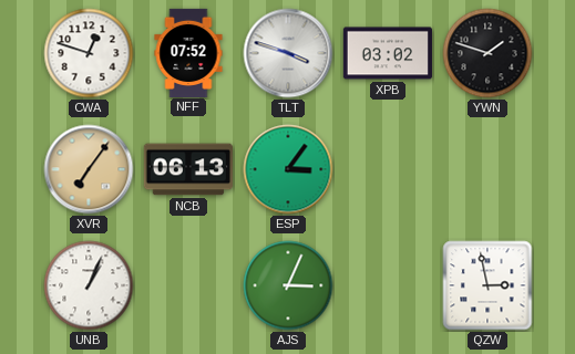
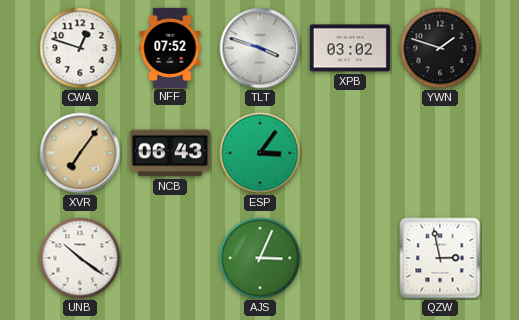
NCB: 06:13 -> 06:43 (170, 153)
UNB: 1:04 -> 10:21 (80, 258)
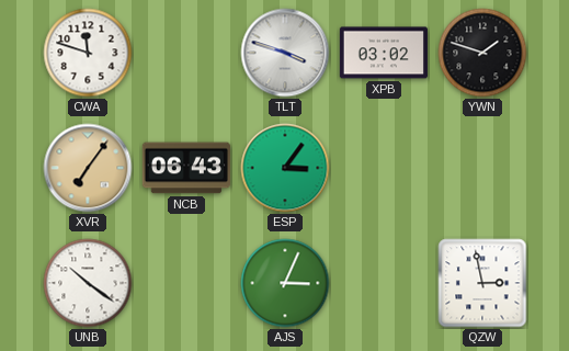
CWA: 12:48 -> 11:48 (88, 53)
NFF: 07:52 -> none (170, 47)
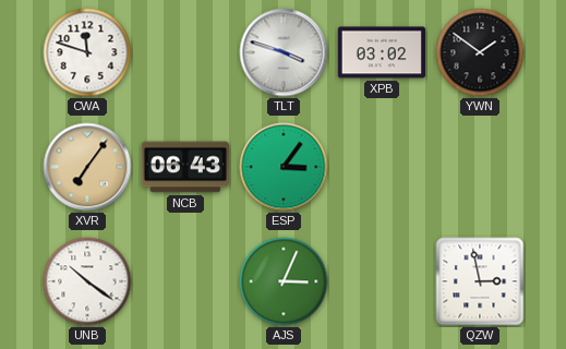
YWN: 1:48 -> 1:51 (480, 52)
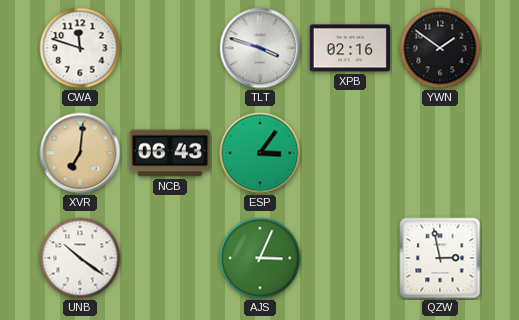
XPB: 03:02 -> 02:16 (350, 48)
XVR: 7:06 -> 7:01 (80, 153)
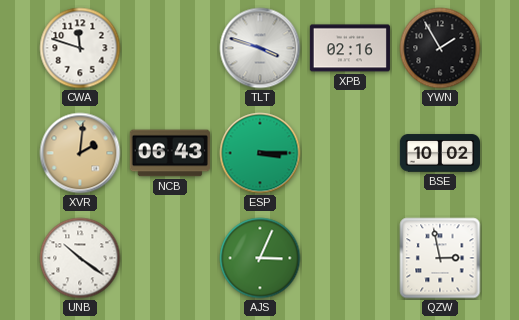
YWN: 1:51 -> 1:55 (440, 48)
XVR: 7:01 -> 2:01 (80, 153)
ESP: 3:06 -> 3:15 (260, 153)
BSE: none -> 10:02 (439, 153)
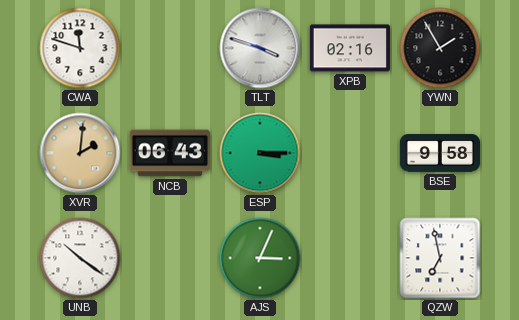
BSE: 10:02 -> 9:58 (439, 153)
QZW: 2:58 -> 6:58 (440, 258)
